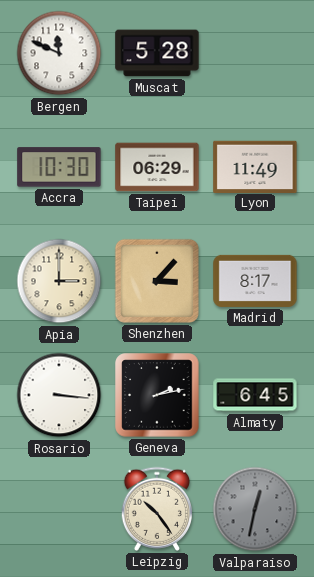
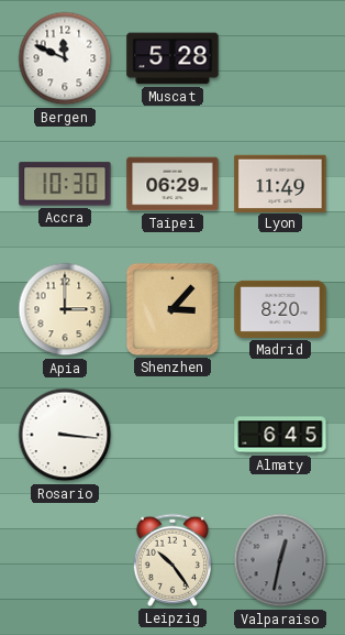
Madrid: 8:17 -> 8:20 (280, 309)
Geneva: 2:13 -> none (157, 395)
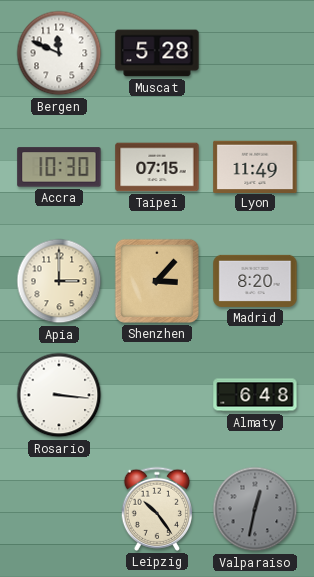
Taipei: 06:29 -> 07:15 (157, 167)
Almaty: 6:45 -> 6:48 (255, 395)
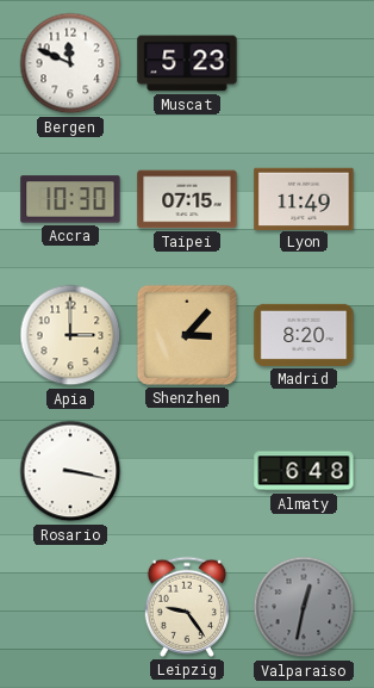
Muscat: 5:28 -> 5:23 (187, 63)
Rosario: 3:16 -> 3:17 (70, 471)
Leipzig: 10:24 -> 9:24 (186, 607)
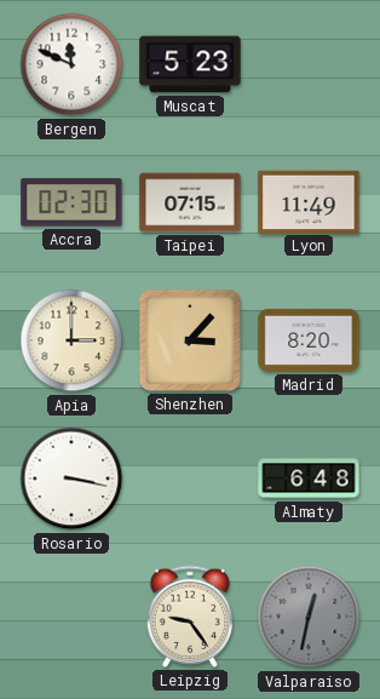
Accra: 10:30 -> 02:30 (71, 202)
